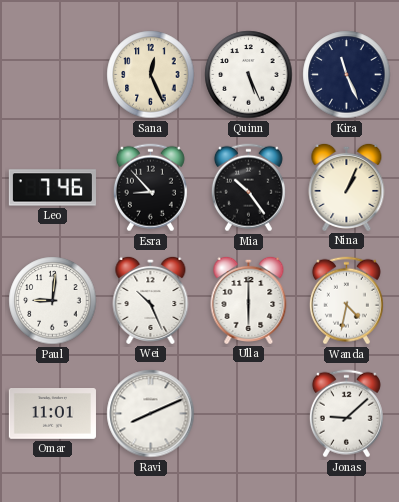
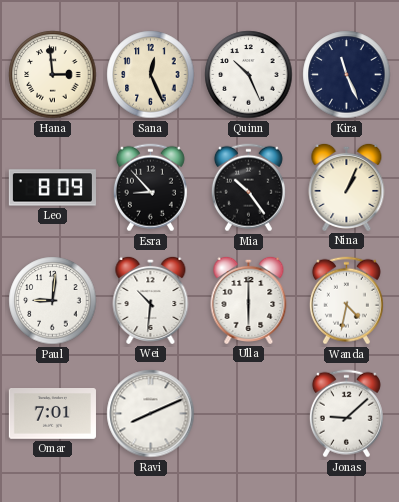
Hana: none -> 2:59 (53, 75)
Quinn: 5:26 -> 10:26 (249, 75)
Leo: 7:46 -> 8:09 (52, 188)
Wei: 10:26 -> 10:31 (151, 300)
Omar: 11:01 -> 7:01 (52, 414)
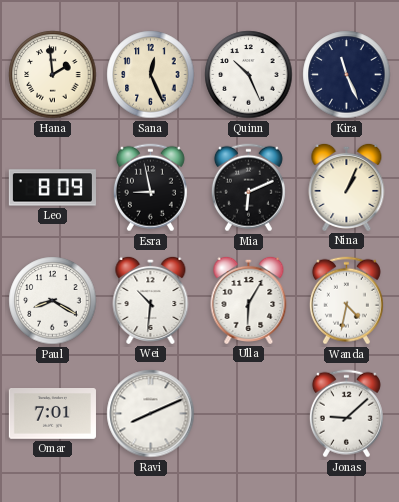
Hana: 2:59 -> 1:59 (53, 75)
Esra: 8:53 -> 8:58 (150, 188)
Mia: 10:24 -> 6:11 (248, 188)
Paul: 9:01 -> 8:20 (53, 301)
Ulla: 6:00 -> 6:05 (249, 300)
